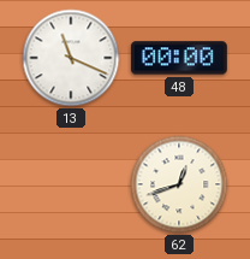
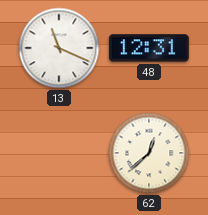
48: 00:00 -> 12:31 (149, 48)
62: 12:42 -> 12:38 (149, 153)
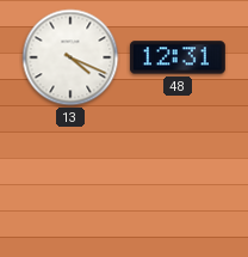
13: 11:19 -> 4:19 (70, 57)
62: 12:38 -> none (149, 153)
